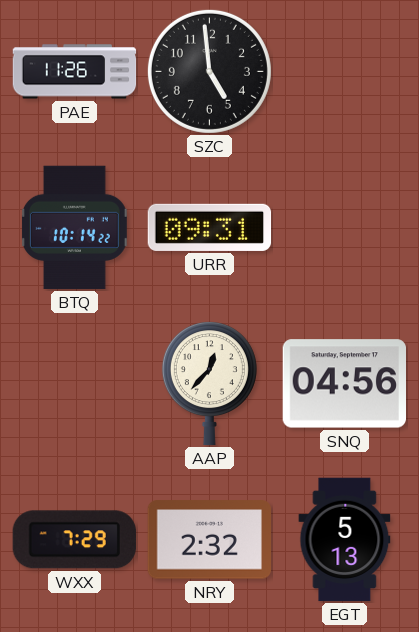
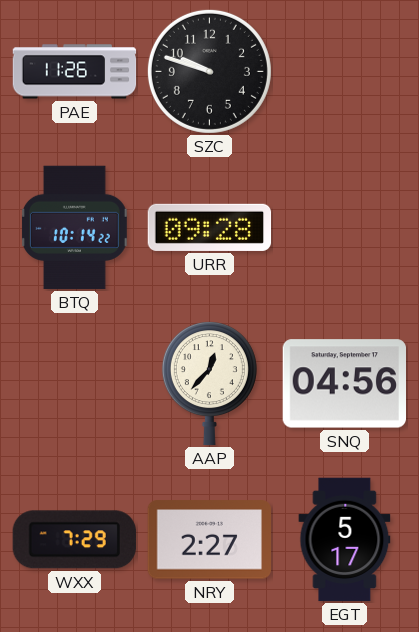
SZC: 4:59 -> 9:48 (209, 71)
URR: 09:31 -> 09:28 (210, 227)
NRY: 2:32 -> 2:27 (209, 540)
EGT: 5:13 -> 5:17 (345, 540)
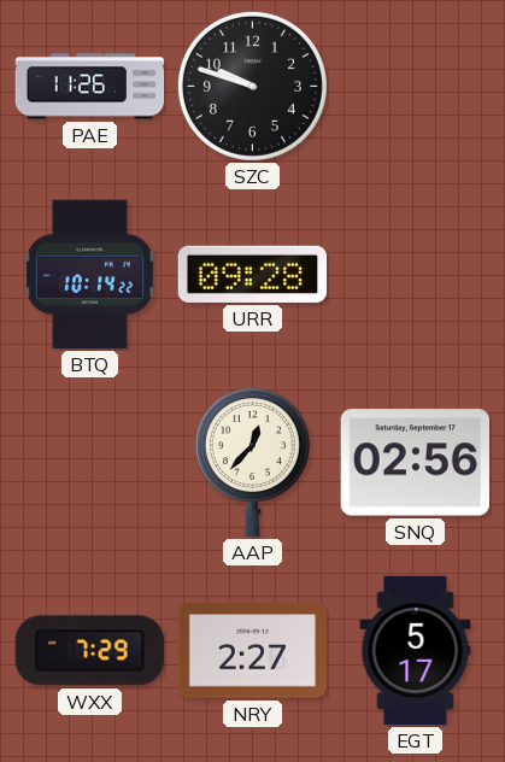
SNQ: 04:56 -> 02:56 (415, 463)
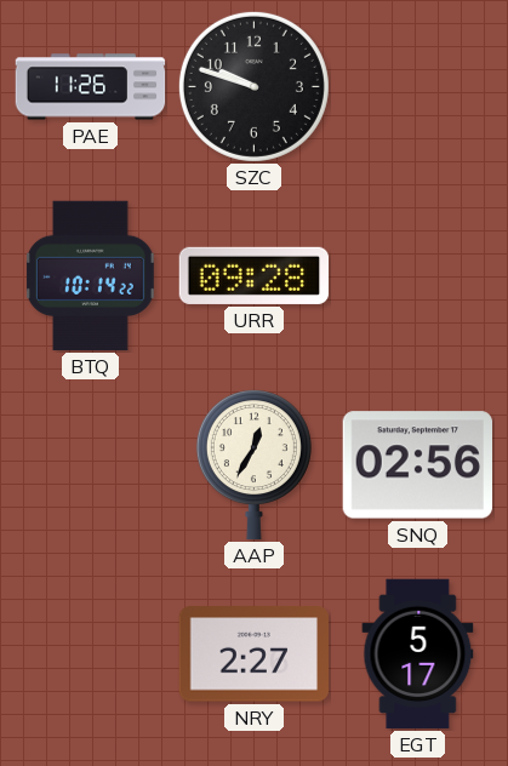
AAP: 12:37 -> 12:35 (253, 465)
WXX: 7:29 -> none (89, 651)
